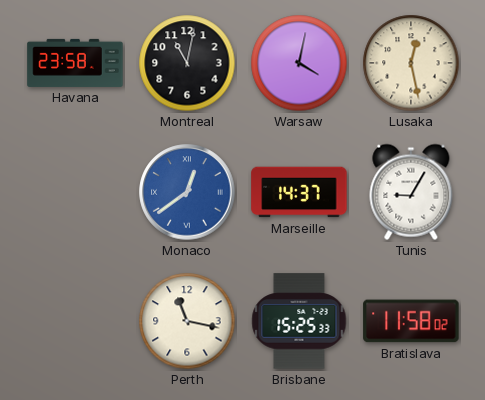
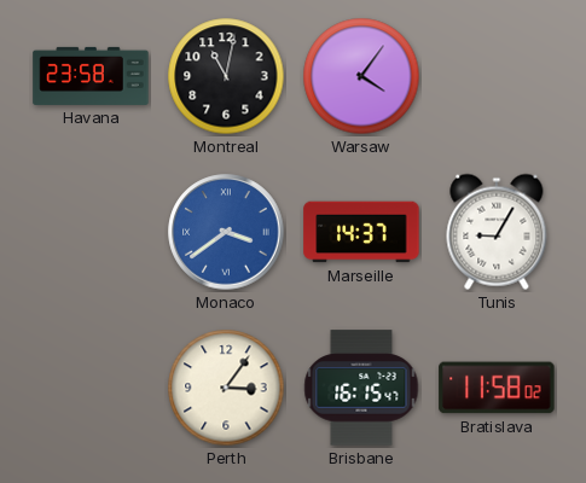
Warsaw: 4:02 -> 4:06 (361, 76)
Lusaka: 12:28 -> none (411, 63)
Monaco: 12:39 -> 3:39 (226, 232)
Perth: 11:17 -> 3:06 (226, 388)
Brisbane: 15:25 -> 16:15 (361, 388)
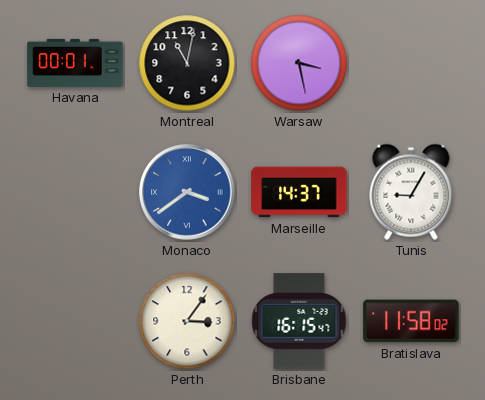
Havana: 23:58 -> 00:01 (75, 63)
Warsaw: 4:06 -> 3:28 (299, 63)
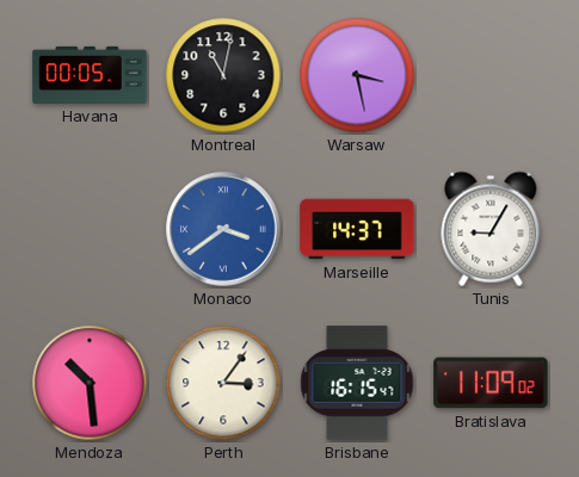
Havana: 00:01 -> 00:05 (90, 75)
Mendoza: none -> 10:29 (90, 383)
Bratislava: 11:58 -> 11:09 (491, 383)
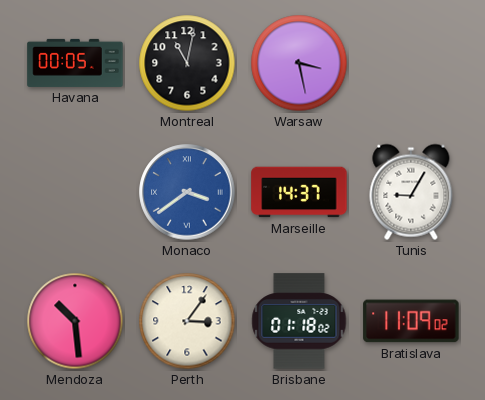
Brisbane: 16:15 -> 01:18 (299, 321)
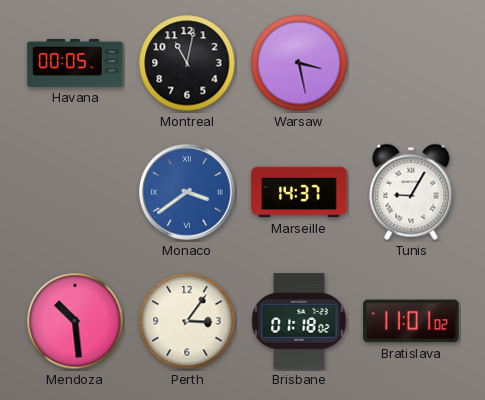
Bratislava: 11:09 -> 11:01 (411, 321)
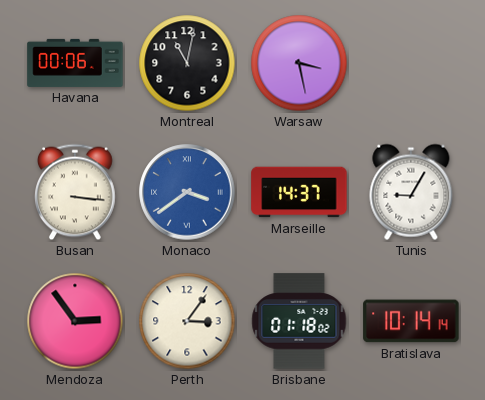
Havana: 00:05 -> 00:06 (75, 63)
Busan: none -> 3:16 (76, 192)
Mendoza: 10:29 -> 2:54 (75, 321)
Bratislava: 11:01 -> 10:14 (411, 321)
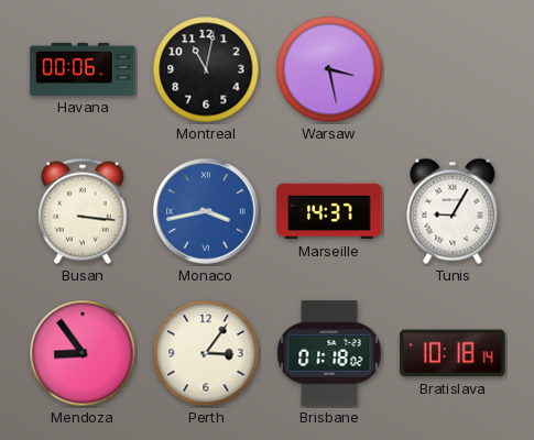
Monaco: 3:39 -> 3:43 (206, 211)
Mendoza: 2:54 -> 8:54 (83, 353)
Bratislava: 10:14 -> 10:18 (453, 353)
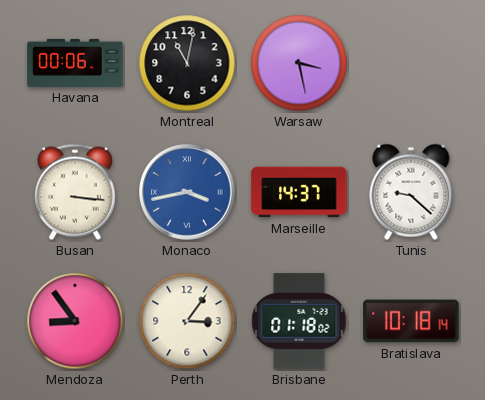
Tunis: 9:05 -> 9:22 (411, 192)
